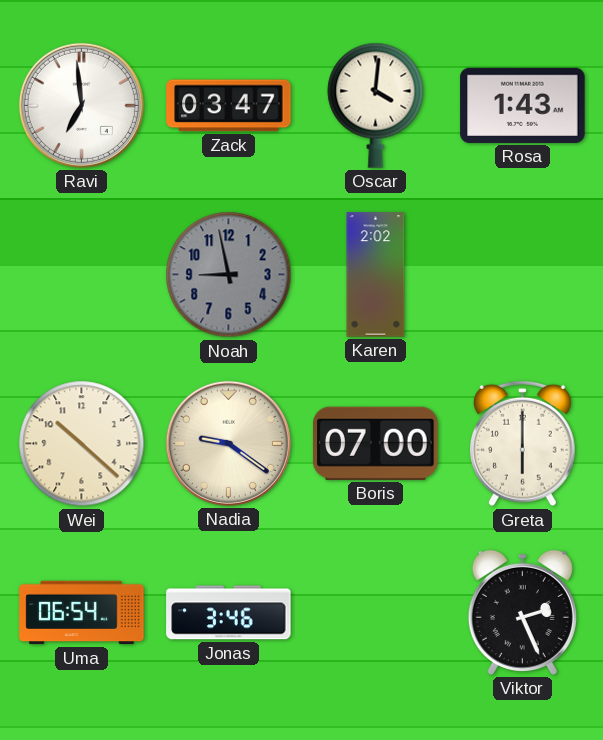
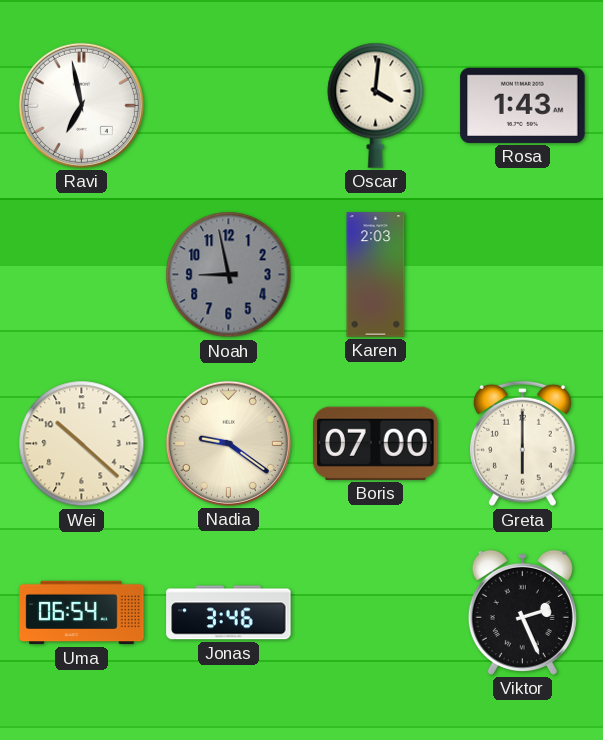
Ravi: 6:59 -> 6:58 (81, 105)
Zack: 03:47 -> none (229, 106)
Karen: 2:02 -> 2:03 (376, 275)
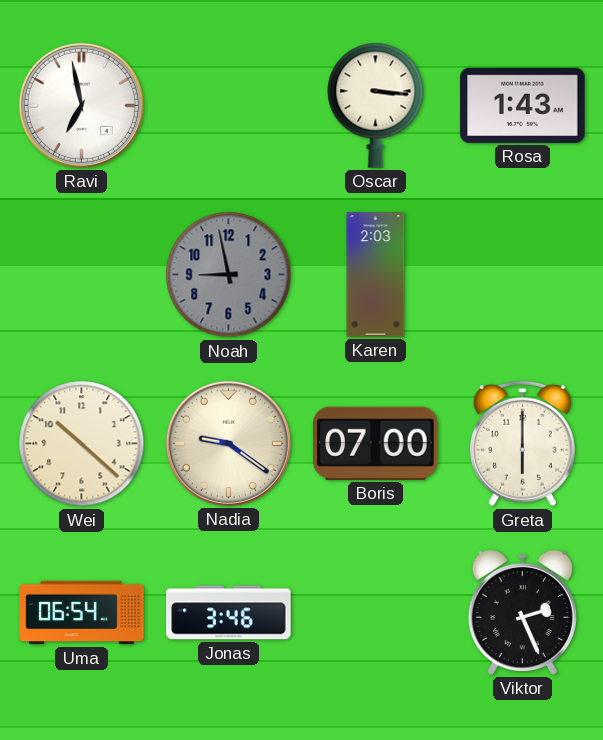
Oscar: 4:01 -> 3:16 (376, 105)
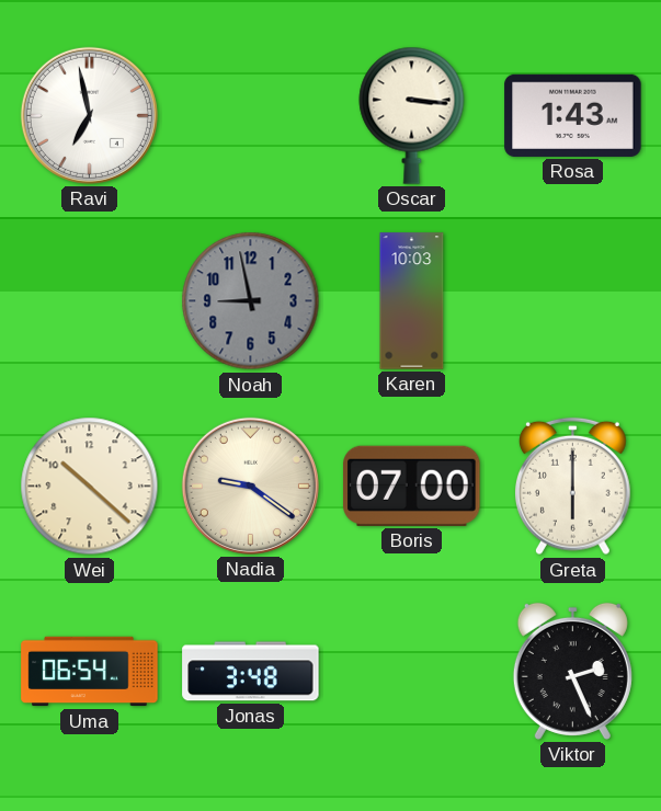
Karen: 2:03 -> 10:03 (412, 301)
Jonas: 3:46 -> 3:48 (251, 672)
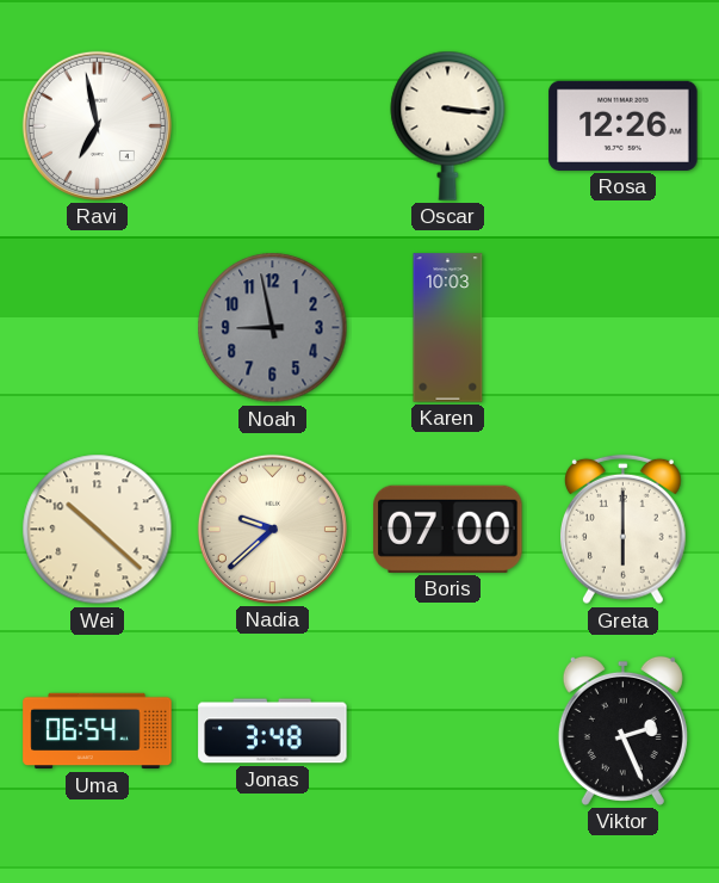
Rosa: 1:43 -> 12:26 (624, 125)
Nadia: 9:21 -> 9:38 (272, 529)
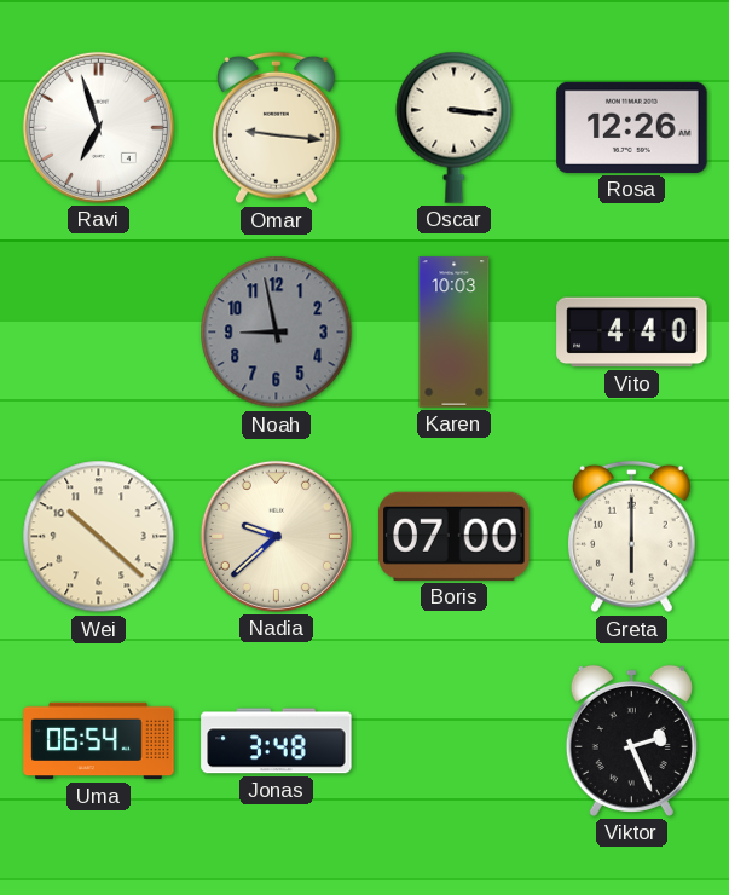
Ravi: 6:58 -> 6:57 (98, 127)
Omar: none -> 9:16 (276, 128)
Vito: none -> 4:40 (632, 333)
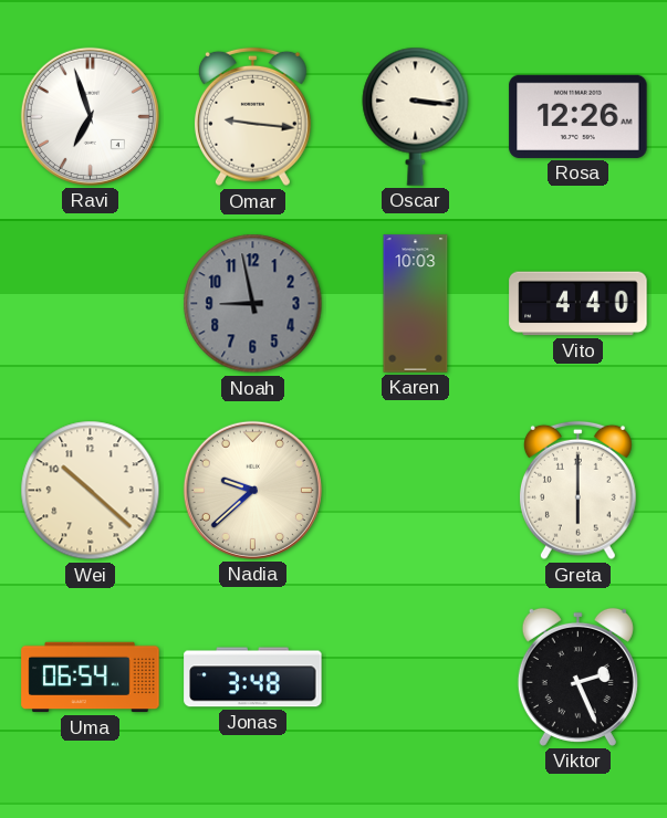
Boris: 07:00 -> none (455, 536)
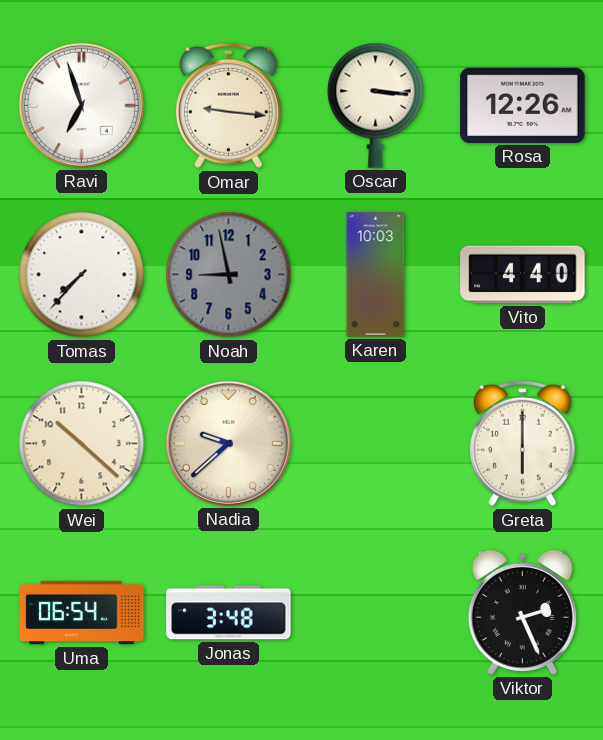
Tomas: none -> 7:37 (82, 275)
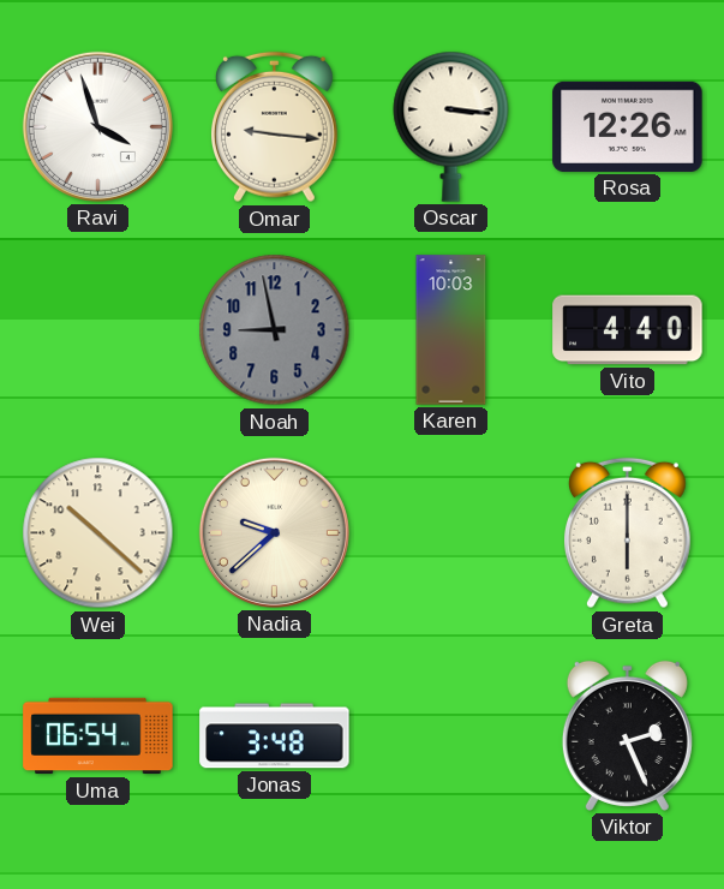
Ravi: 6:57 -> 3:57 (97, 126)
Tomas: 7:37 -> none (82, 275)
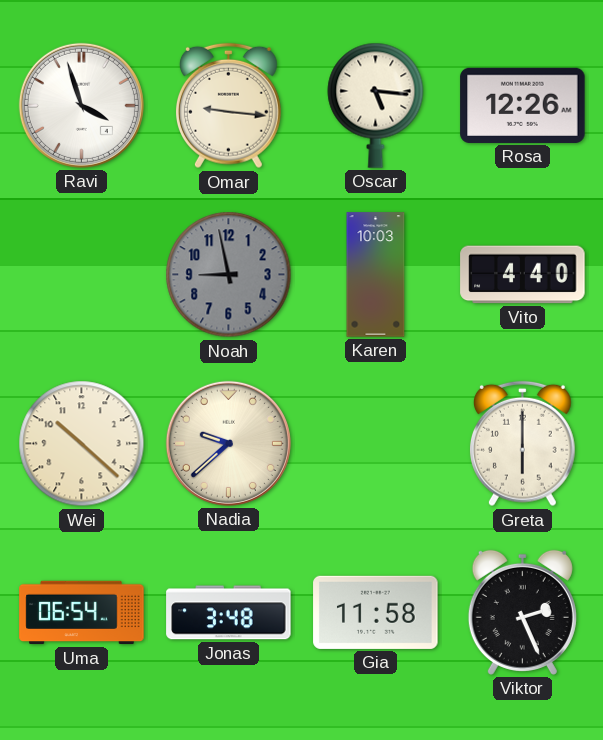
Oscar: 3:16 -> 5:16 (376, 105)
Gia: none -> 11:58 (376, 612)
